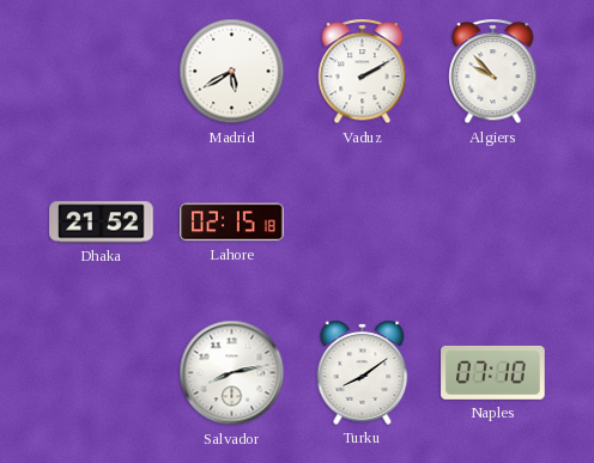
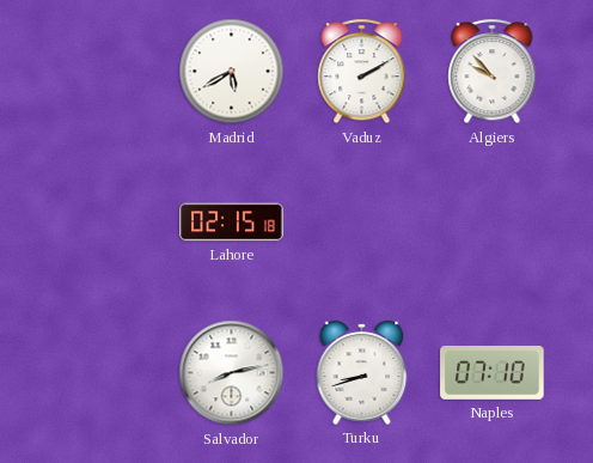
Dhaka: 21:52 -> none (102, 223)
Turku: 8:09 -> 8:42 (362, 372)
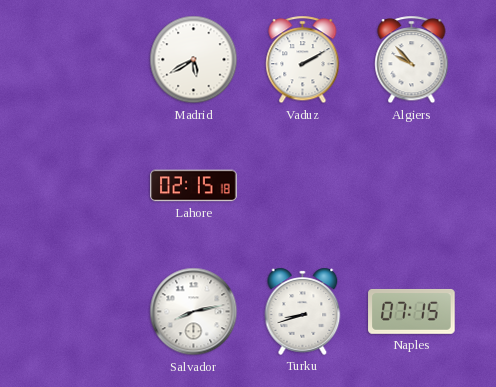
Naples: 07:10 -> 07:15 (412, 311)
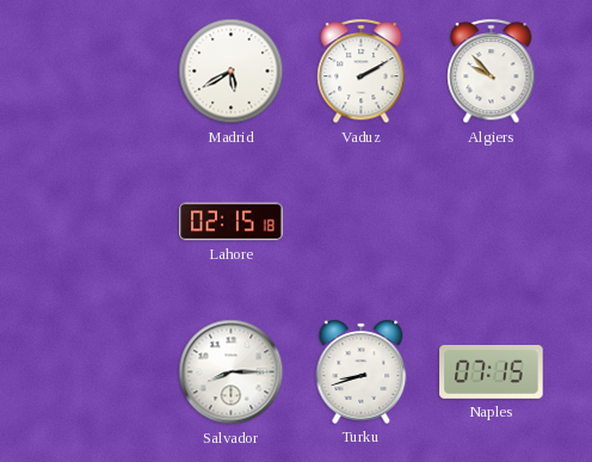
Salvador: 8:13 -> 8:15 (232, 372)
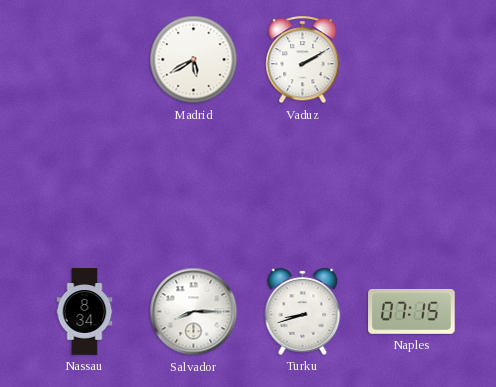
Algiers: 9:53 -> none (492, 72)
Lahore: 02:15 -> none (232, 222)
Nassau: none -> 8:34 (85, 312)
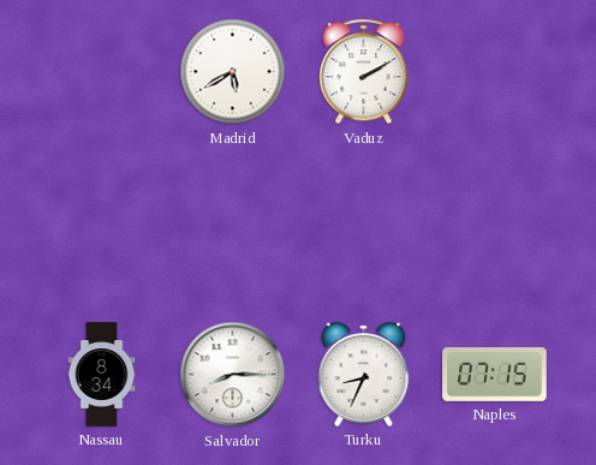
Turku: 8:42 -> 8:34 (364, 374)
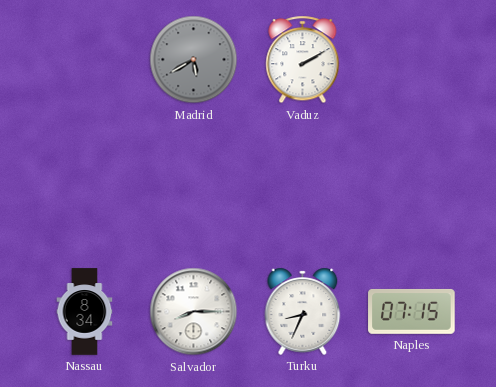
Madrid dial: white -> grey (194, 60)
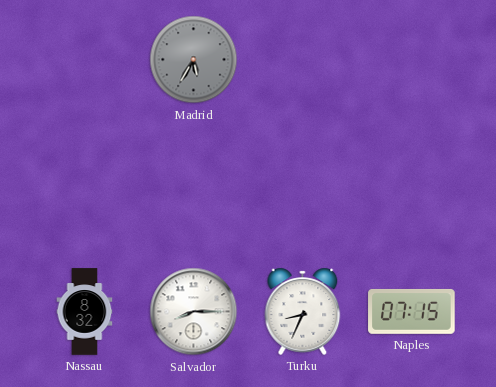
Madrid: 5:40 -> 5:35 (194, 60)
Vaduz: 2:10 -> none (303, 60)
Nassau: 8:34 -> 8:32 (85, 312)
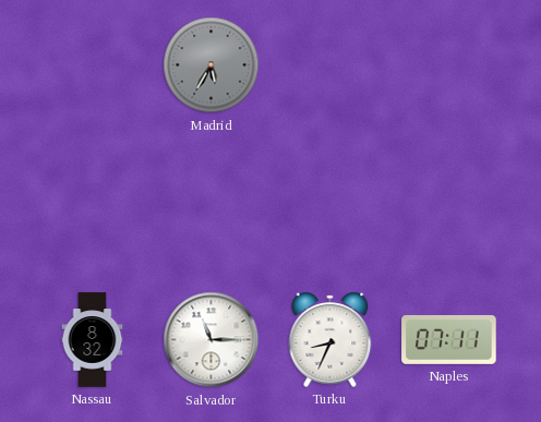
Salvador: 8:15 -> 11:15 (212, 340)
Naples: 07:15 -> 07:11 (449, 339)
